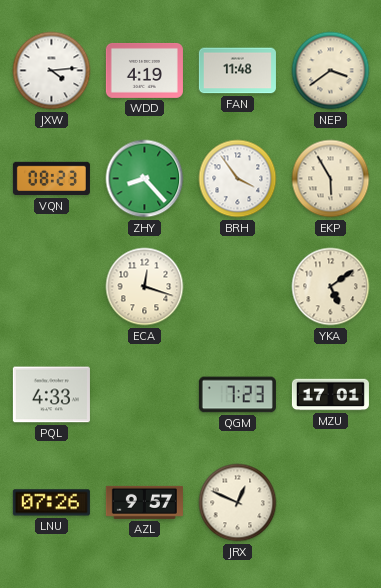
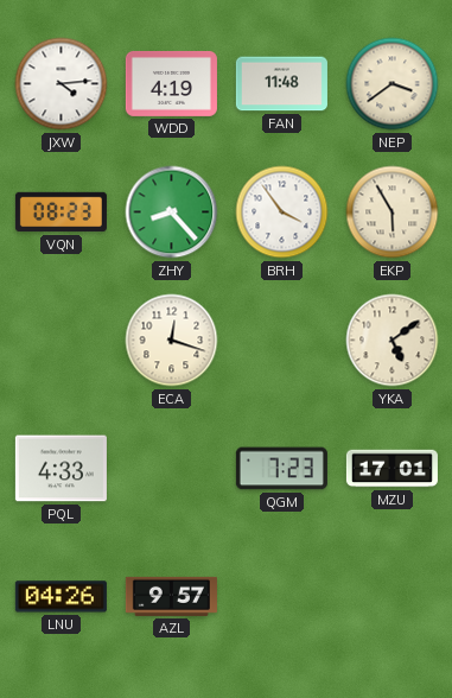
LNU: 07:26 -> 04:26 (61, 597)
JRX: 12:49 -> none (238, 503)
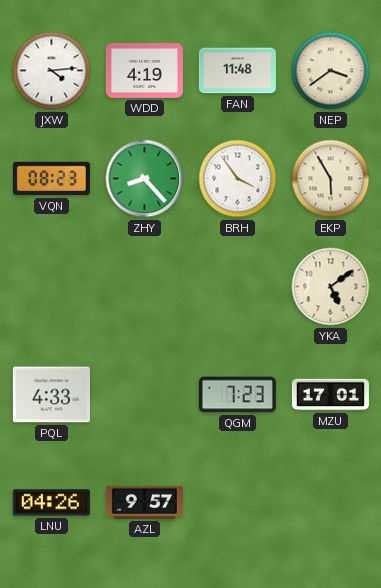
ECA: 12:18 -> none (172, 341)
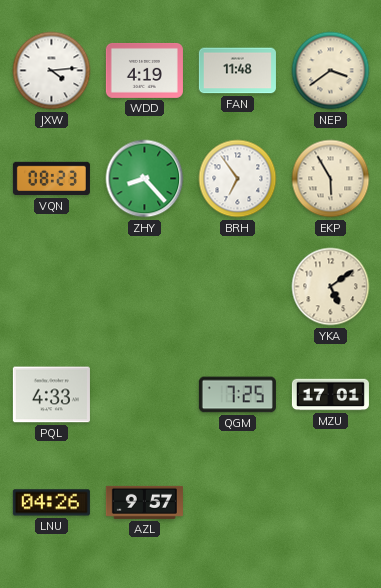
BRH: 3:54 -> 6:54 (238, 179)
QGM: 7:23 -> 7:25 (237, 395)
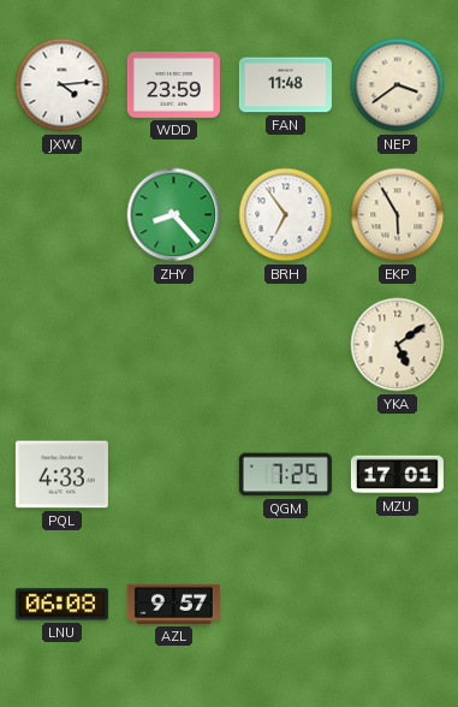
WDD: 4:19 -> 23:59 (173, 84)
VQN: 08:23 -> none (51, 179)
LNU: 04:26 -> 06:08 (61, 605)
